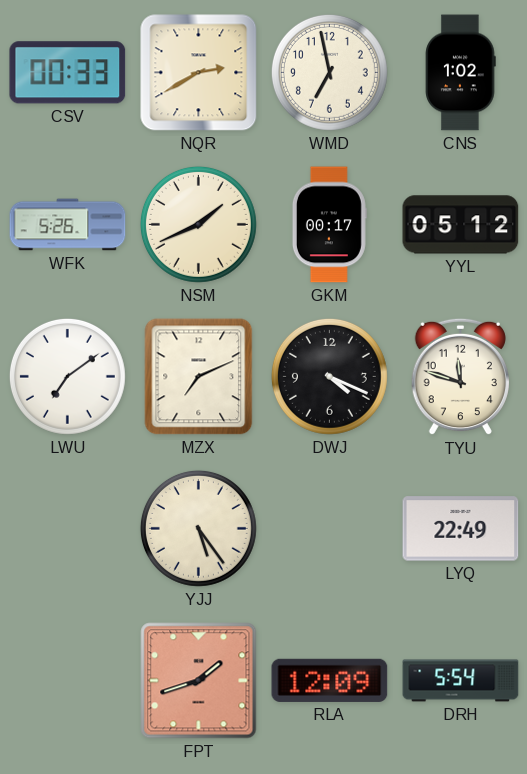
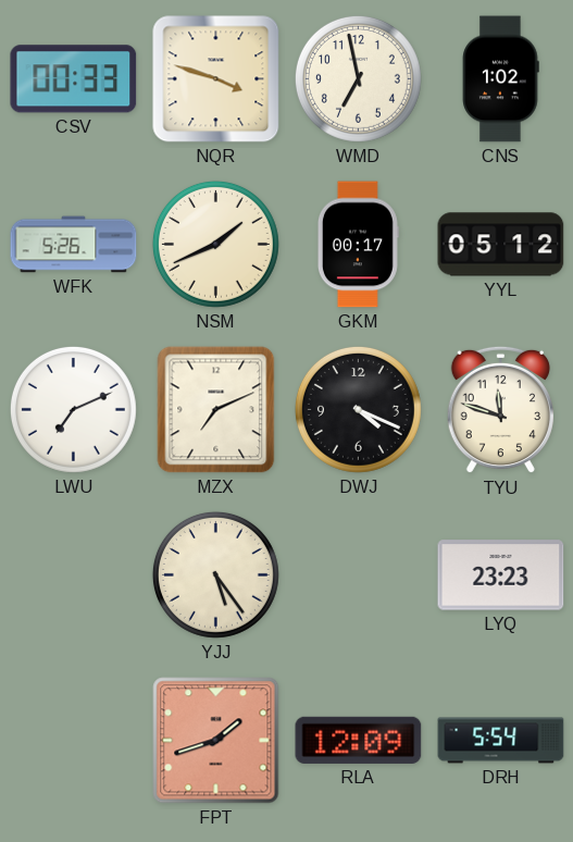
NQR: 2:40 -> 3:48 (216, 79)
LWU: 7:09 -> 7:11 (73, 409)
LYQ: 22:49 -> 23:23 (501, 575)
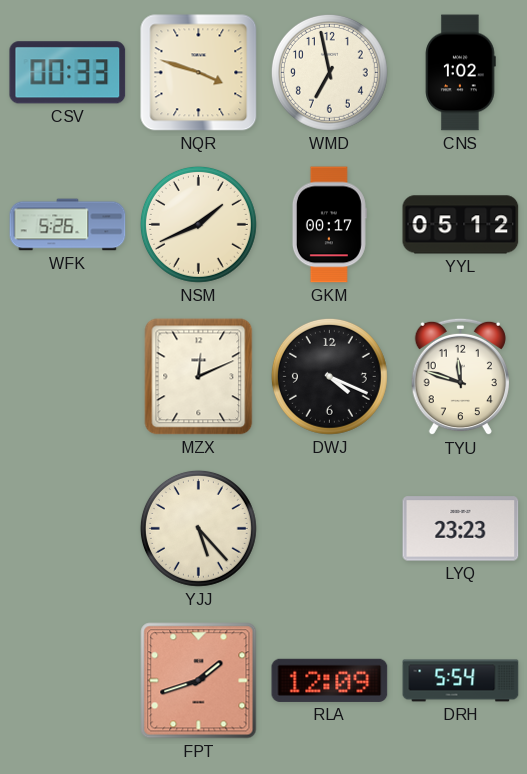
LWU: 7:11 -> none (73, 409)
MZX: 7:11 -> 12:11 (199, 377)
YJJ: 5:24 -> 5:23 (198, 528)
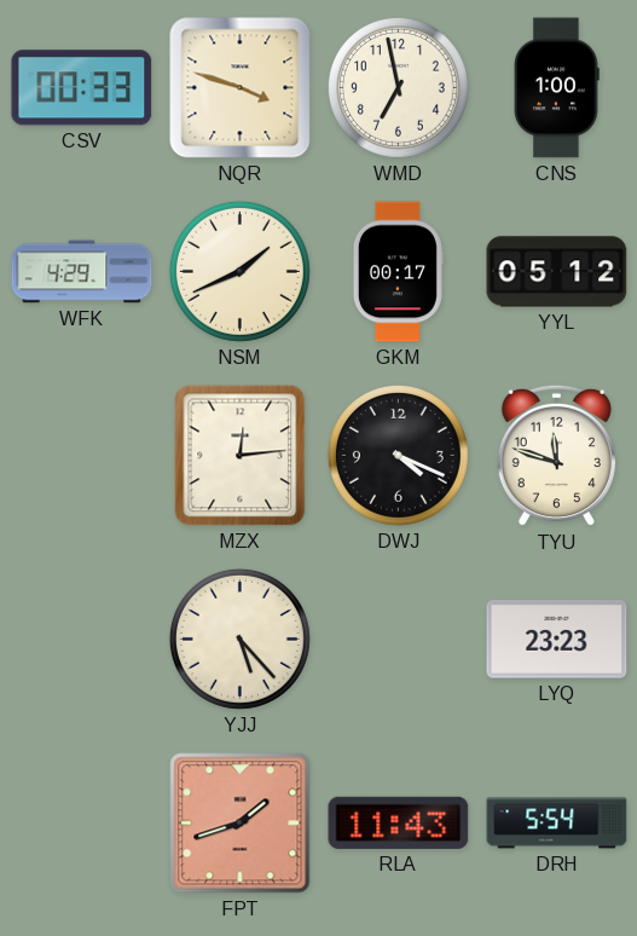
CNS: 1:02 -> 1:00 (557, 88)
WFK: 5:26 -> 4:29 (82, 272)
MZX: 12:11 -> 12:14 (241, 456)
RLA: 12:09 -> 11:43 (399, 822)
